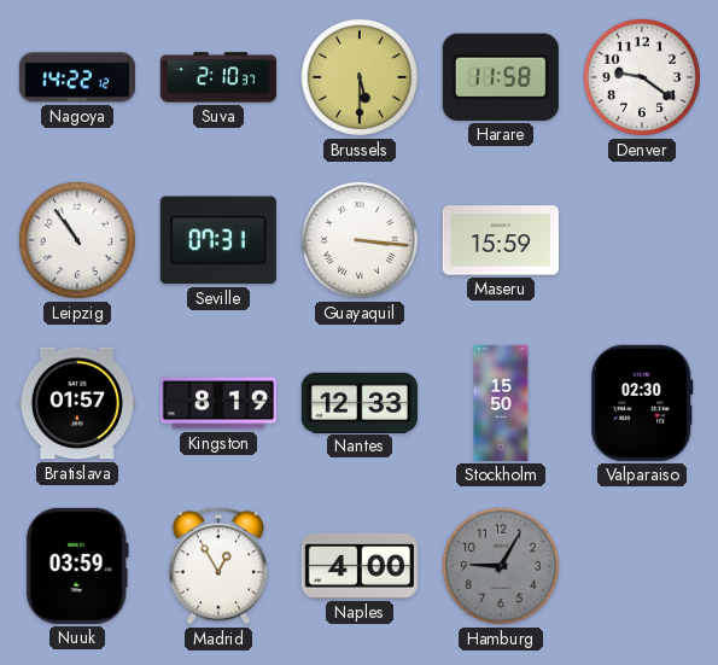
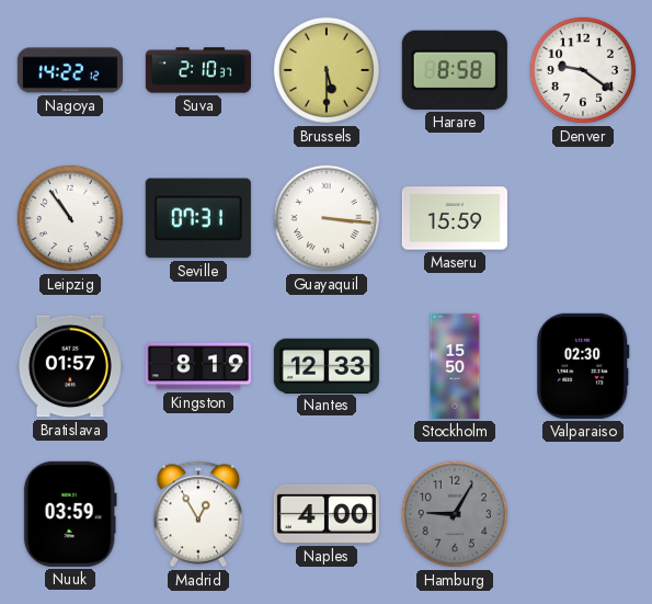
Harare: 11:58 -> 8:58 (455, 70)
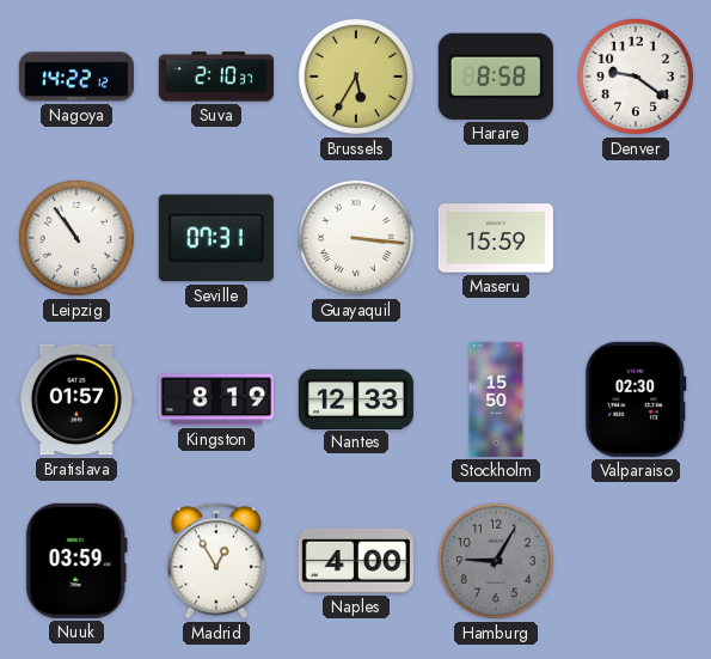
Brussels: 5:30 -> 5:35 (356, 77)
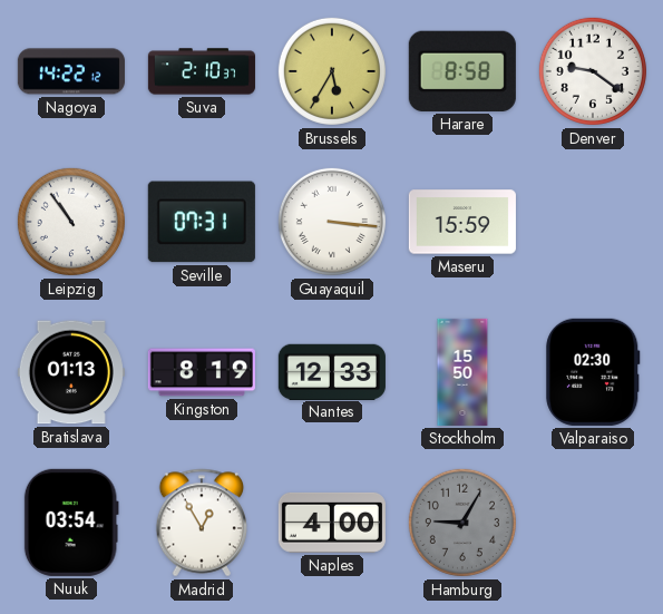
Bratislava: 01:57 -> 01:13 (71, 372)
Nuuk: 03:59 -> 03:54 (71, 523)
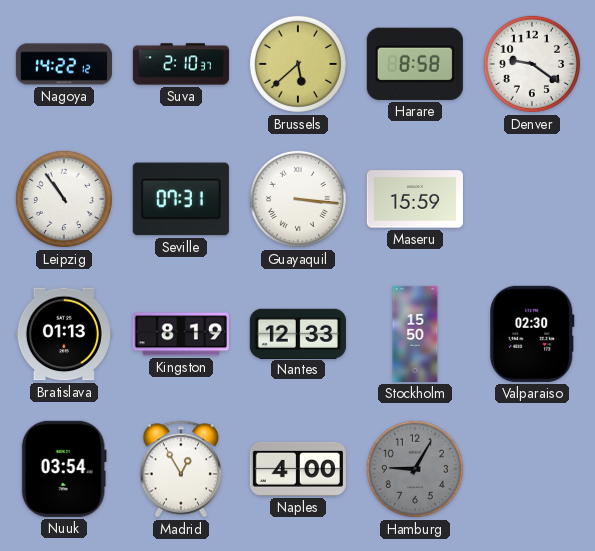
Brussels: 5:35 -> 5:38 (298, 64)
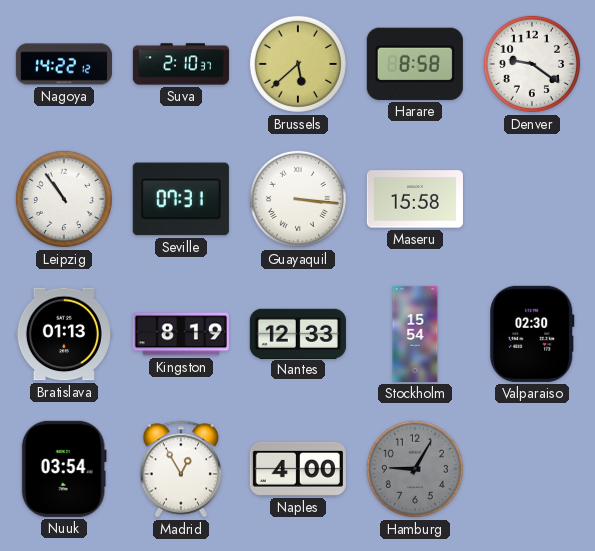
Maseru: 15:59 -> 15:58 (415, 199)
Stockholm: 15:50 -> 15:54 (415, 334)
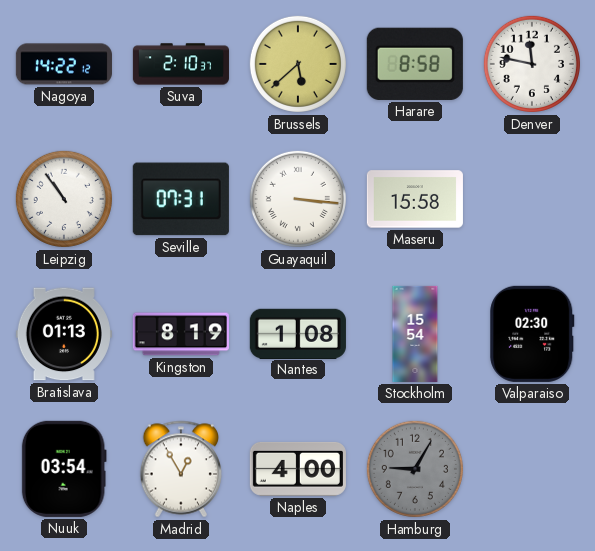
Denver: 9:21 -> 11:47 (532, 64)
Nantes: 12:33 -> 1:08 (298, 333)
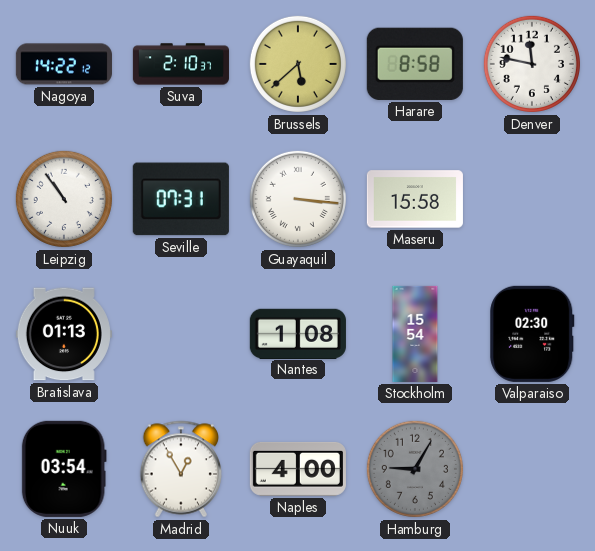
Kingston: 8:19 -> none (181, 334)
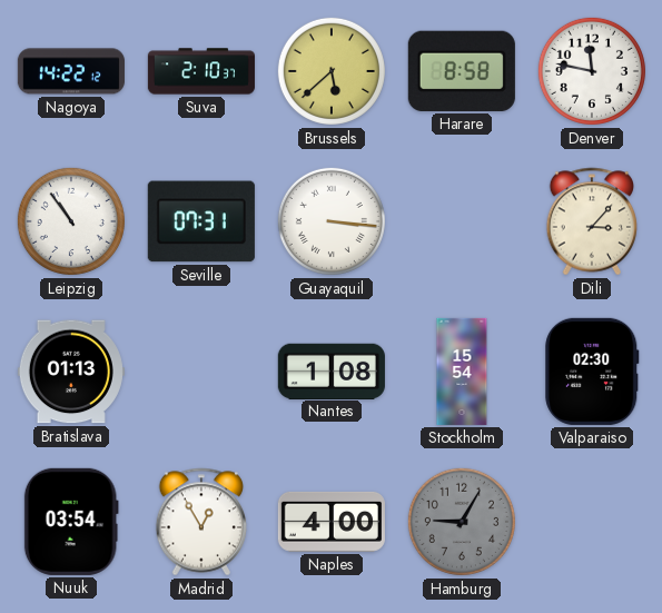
Maseru: 15:58 -> none (415, 199)
Dili: none -> 3:07 (592, 221)
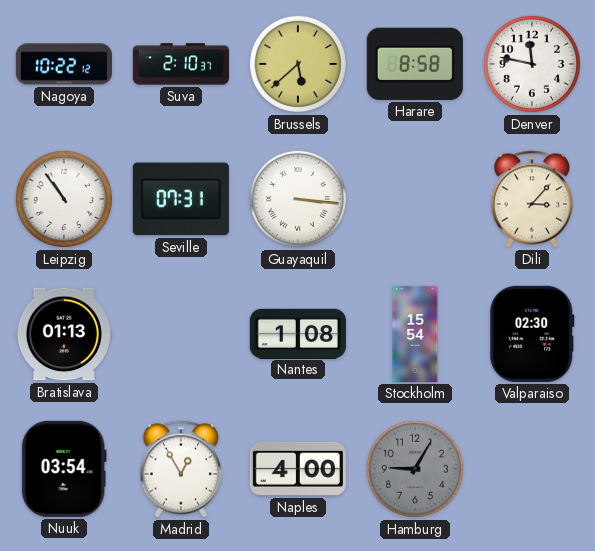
Nagoya: 14:22 -> 10:22 (64, 64)
